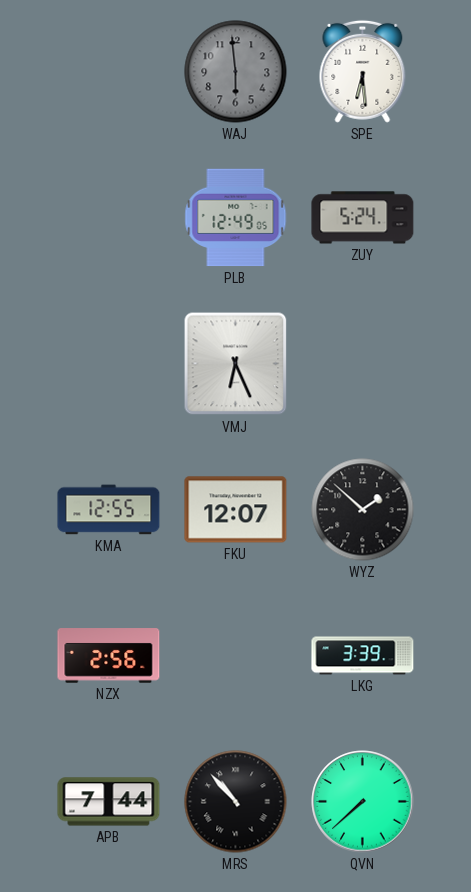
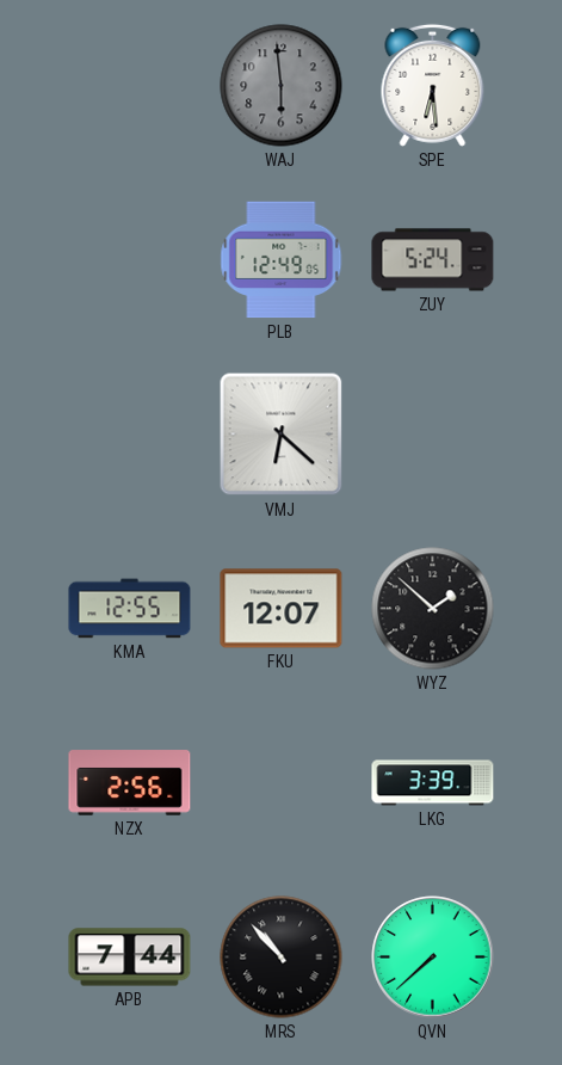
VMJ: 6:26 -> 6:22 (282, 435)
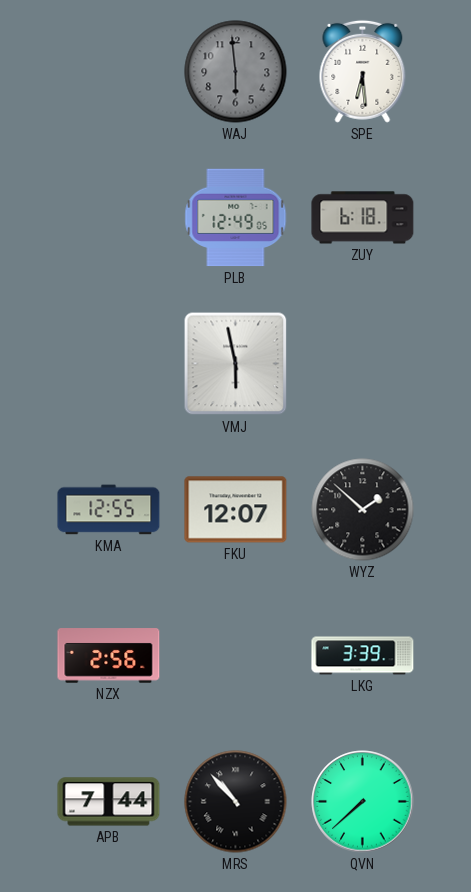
ZUY: 5:24 -> 6:18 (363, 218)
VMJ: 6:22 -> 5:58 (236, 364)
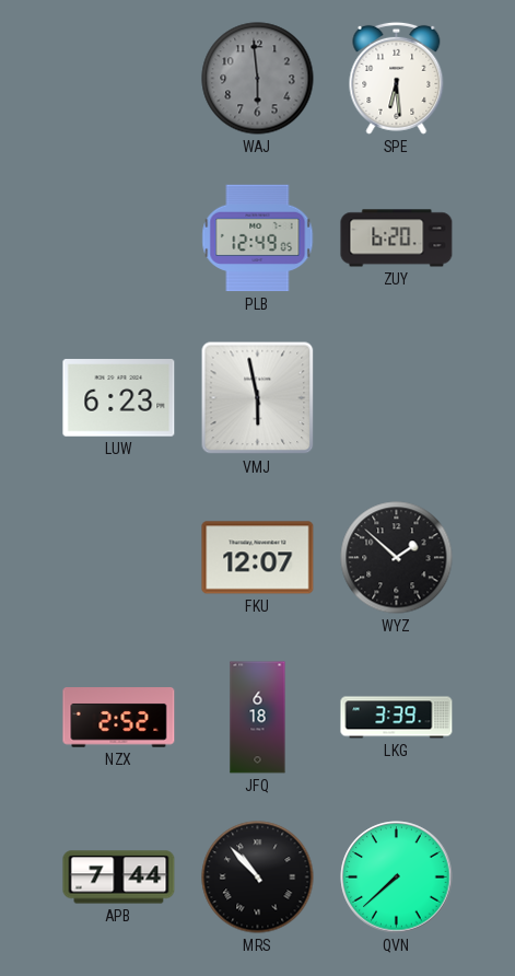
ZUY: 6:18 -> 6:20 (397, 239)
LUW: none -> 6:23 (119, 398)
KMA: 12:55 -> none (109, 510)
NZX: 2:56 -> 2:52 (119, 718)
JFQ: none -> 6:18 (258, 718)
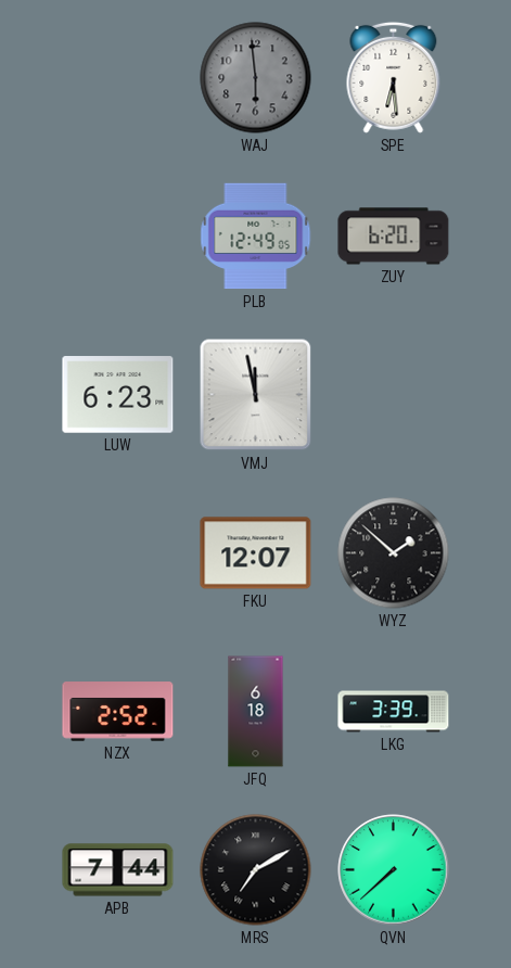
VMJ: 5:58 -> 11:58 (256, 395)
MRS: 10:53 -> 7:10 (256, 870)
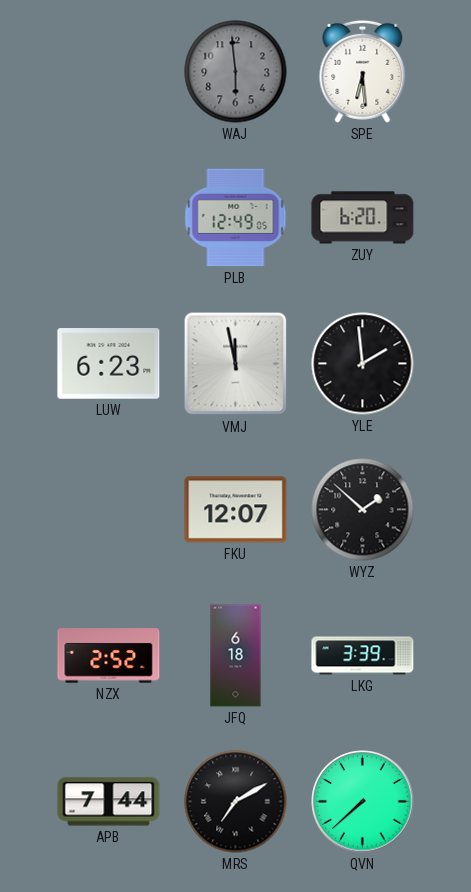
YLE: none -> 1:59 (363, 364)
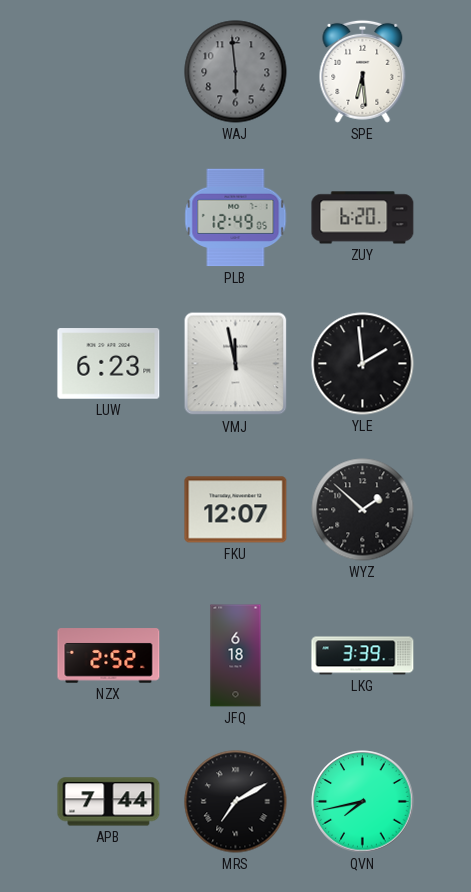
QVN: 7:38 -> 7:43 (363, 802)
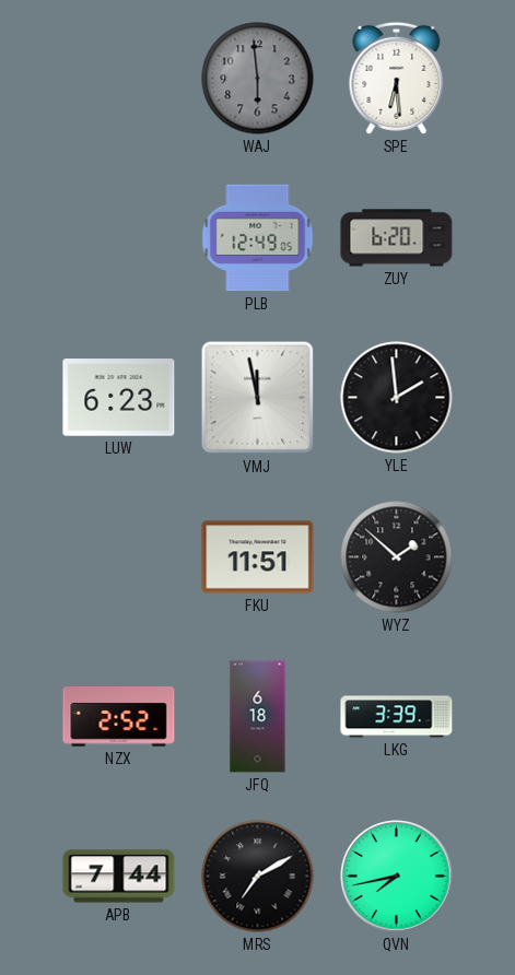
FKU: 12:07 -> 11:51 (258, 557)
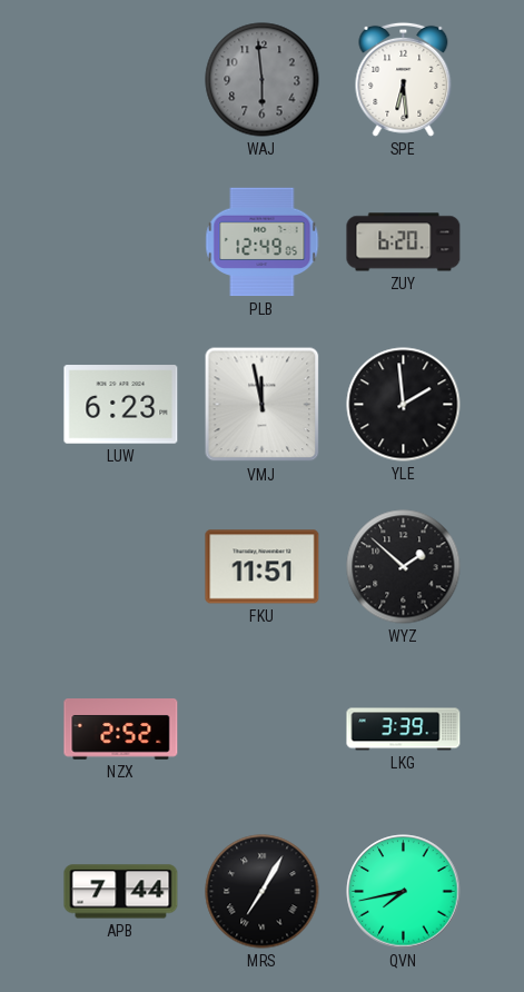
JFQ: 6:18 -> none (258, 717)
MRS: 7:10 -> 7:05 (263, 892)
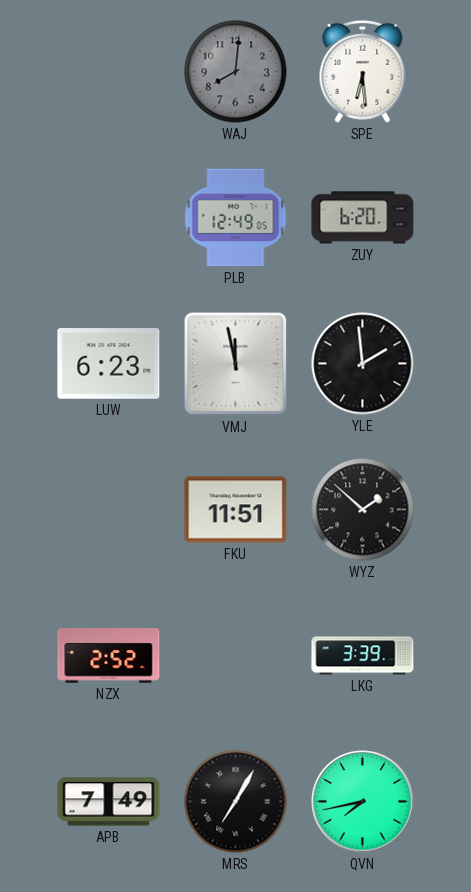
WAJ: 5:59 -> 8:01 (236, 72)
APB: 7:44 -> 7:49 (109, 802)
